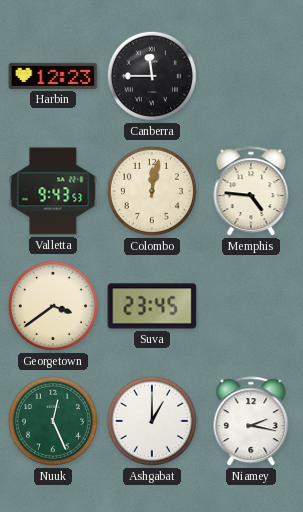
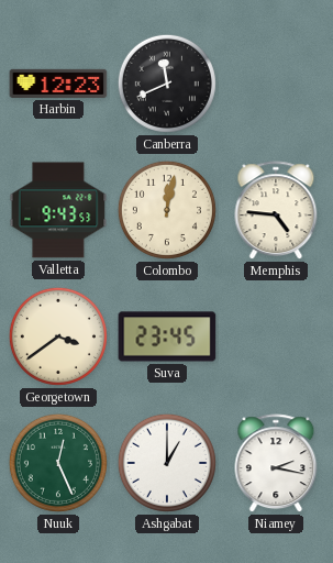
Canberra: 11:45 -> 11:41 (167, 84)
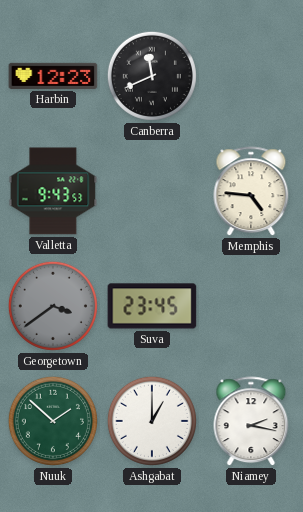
Colombo: 12:02 -> none (167, 210)
Georgetown dial: cream -> grey (53, 306)
Nuuk: 12:26 -> 1:52 (53, 421)
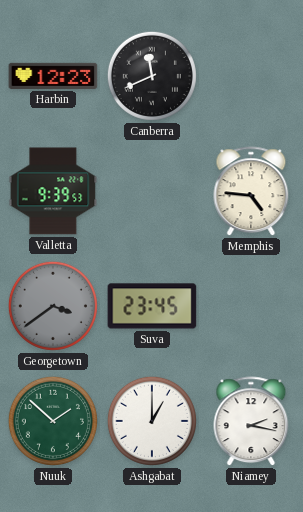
Valletta: 9:43 -> 9:39 (53, 191)
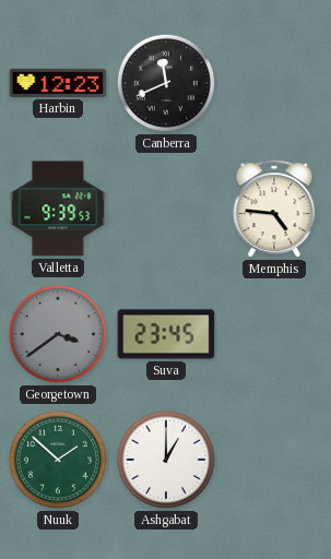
Niamey: 2:17 -> none (251, 422)
